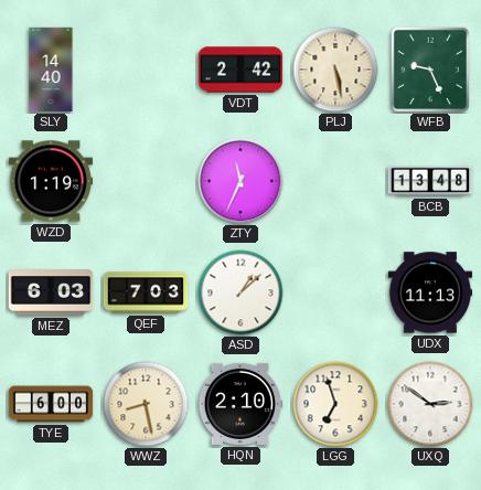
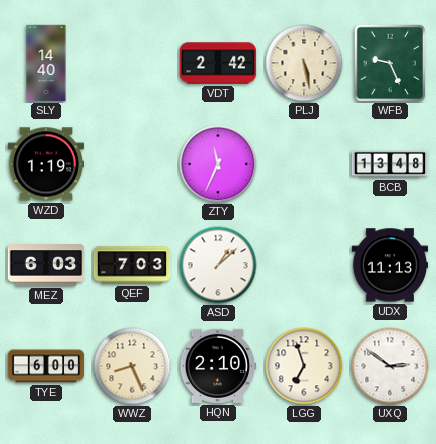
WWZ: 8:28 -> 8:26 (132, 366)
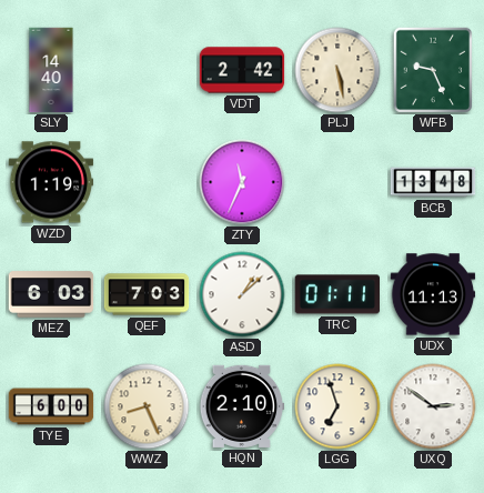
TRC: none -> 01:11 (336, 294)
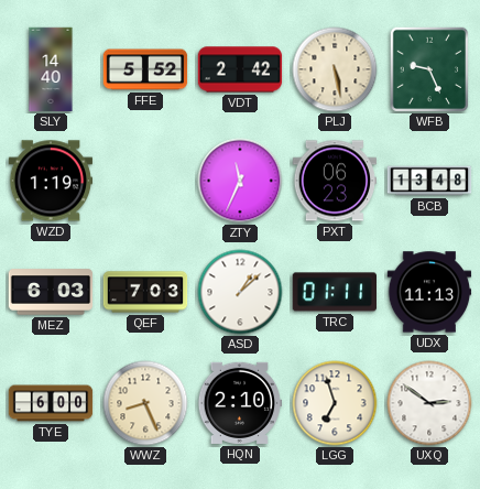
FFE: none -> 5:52 (145, 69)
PXT: none -> 06:23 (335, 181)
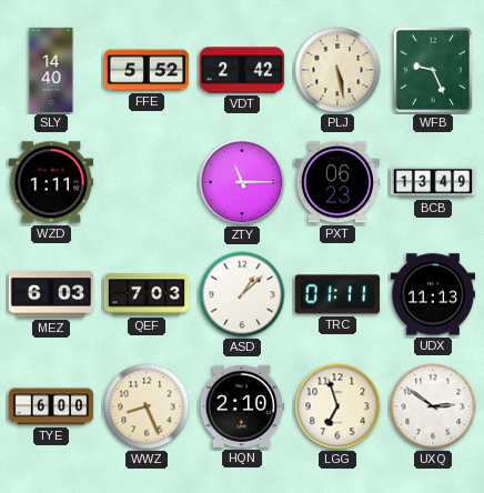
WZD: 1:19 -> 1:11 (51, 182)
ZTY: 11:34 -> 11:15 (242, 182)
BCB: 13:48 -> 13:49 (433, 182)
